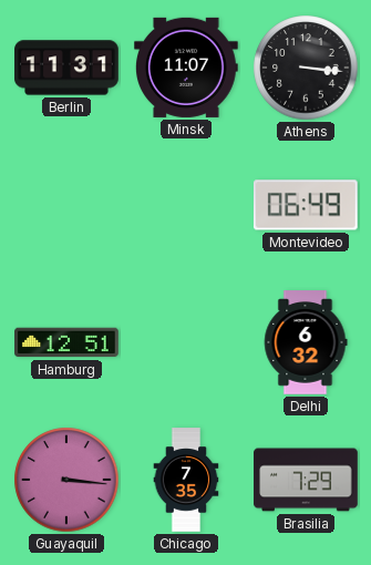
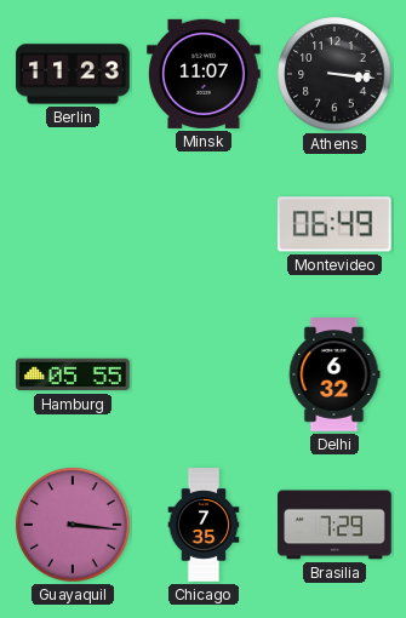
Berlin: 11:31 -> 11:23 (73, 74)
Hamburg: 12:51 -> 05:55 (73, 374)
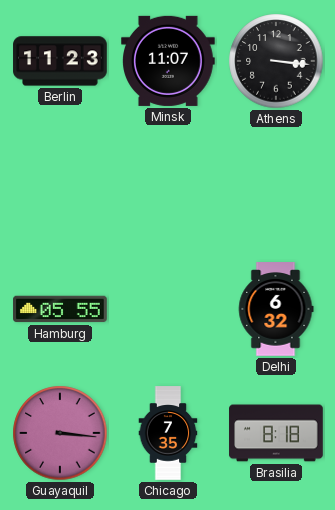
Montevideo: 06:49 -> none (334, 224)
Brasilia: 7:29 -> 8:18 (276, 433)
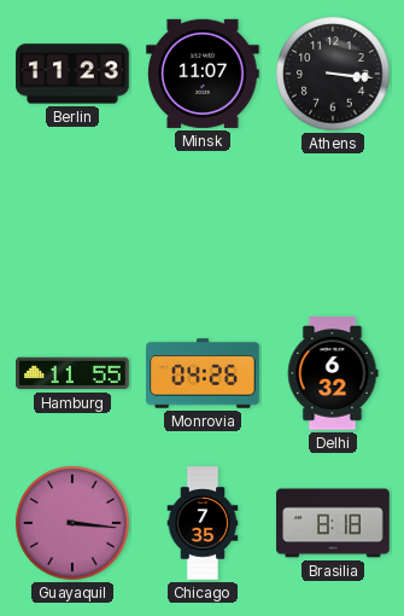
Hamburg: 05:55 -> 11:55 (72, 373)
Monrovia: none -> 04:26 (203, 373)
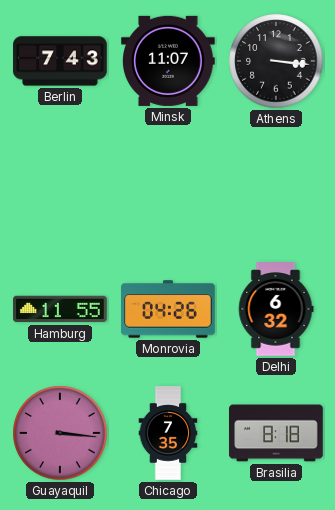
Berlin: 11:23 -> 7:43 (60, 61)
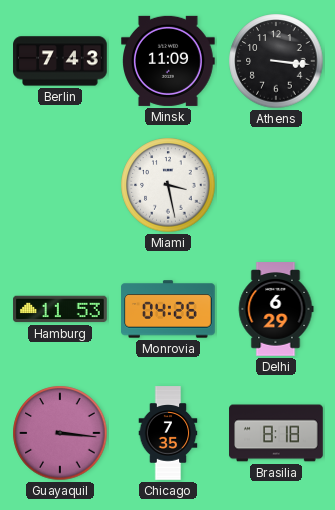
Minsk: 11:07 -> 11:09 (169, 61)
Miami: none -> 3:28 (168, 185)
Hamburg: 11:55 -> 11:53 (60, 309)
Delhi: 6:32 -> 6:29 (276, 309)
